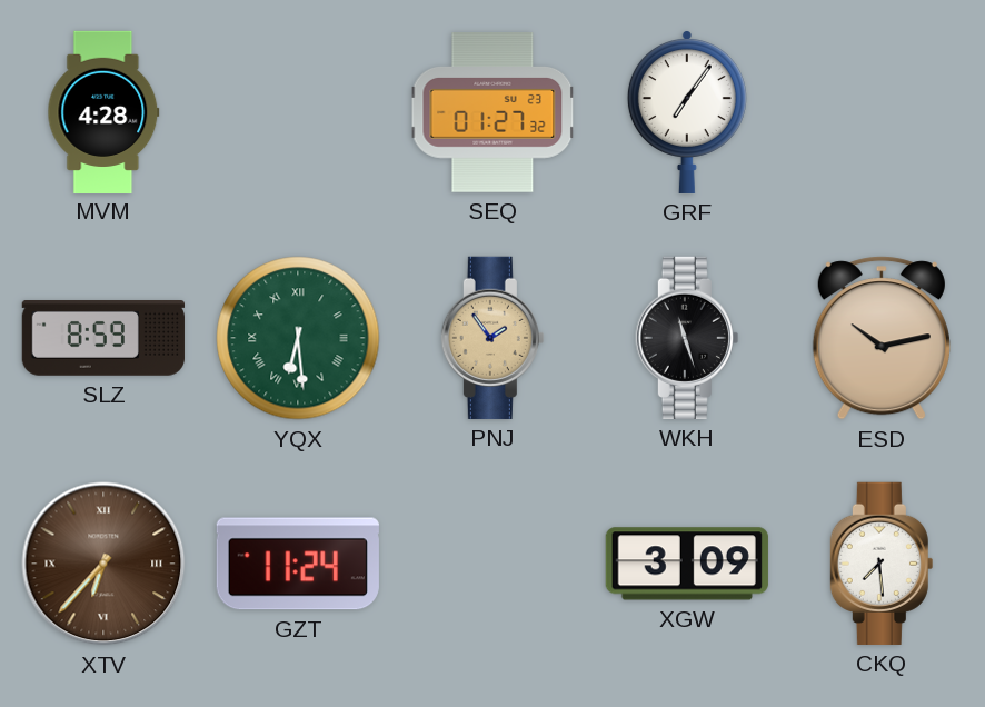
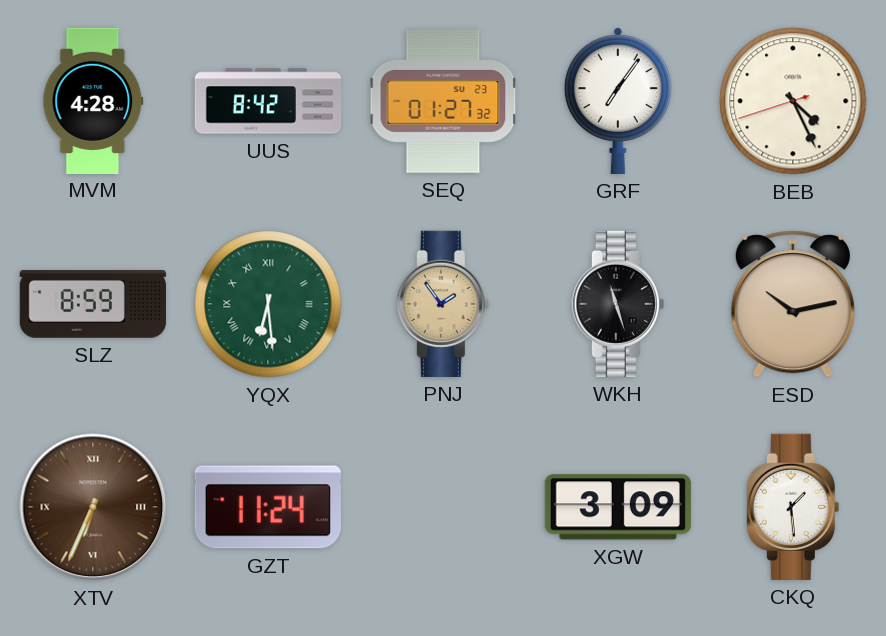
UUS: none -> 8:42 (268, 101)
BEB: none -> 4:25 (793, 101)
XTV: 6:37 -> 6:34 (93, 507)
CKQ: 7:29 -> 1:29 (793, 507)
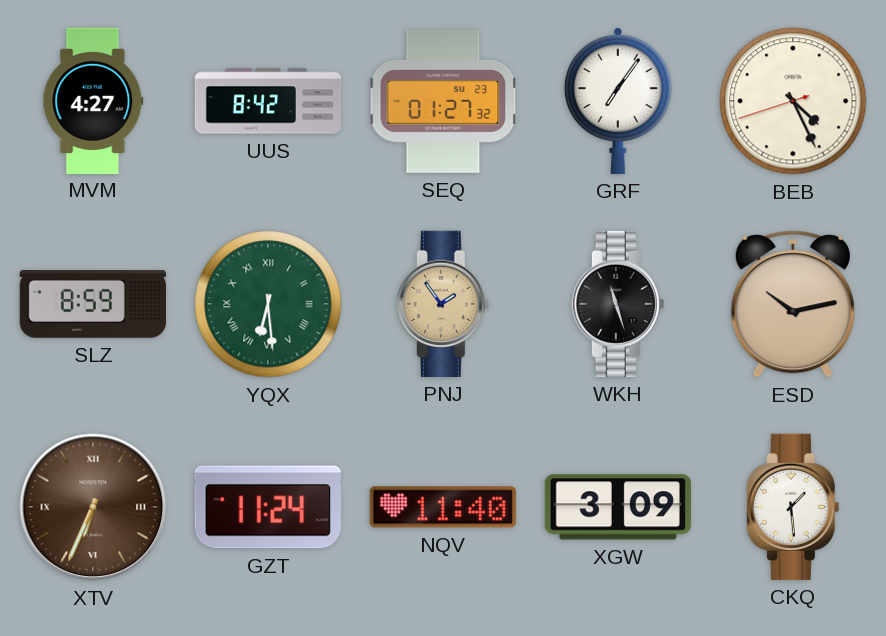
MVM: 4:28 -> 4:27 (93, 100)
NQV: none -> 11:40 (443, 507)
